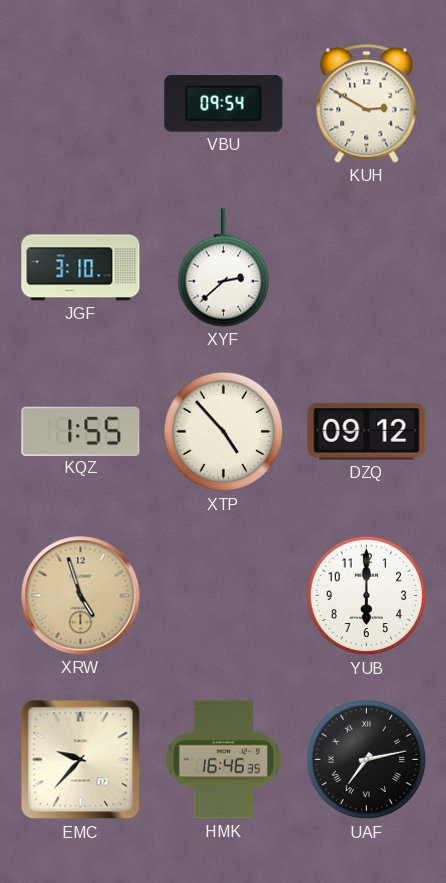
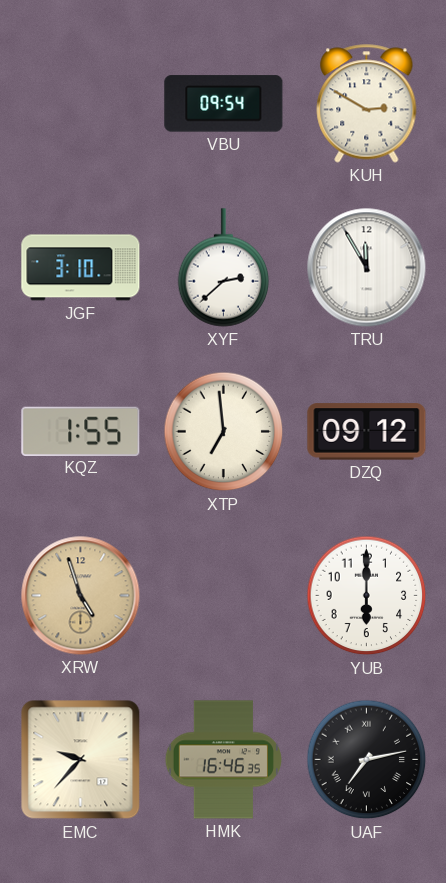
TRU: none -> 11:55 (367, 268)
XTP: 4:53 -> 6:59 (224, 432)
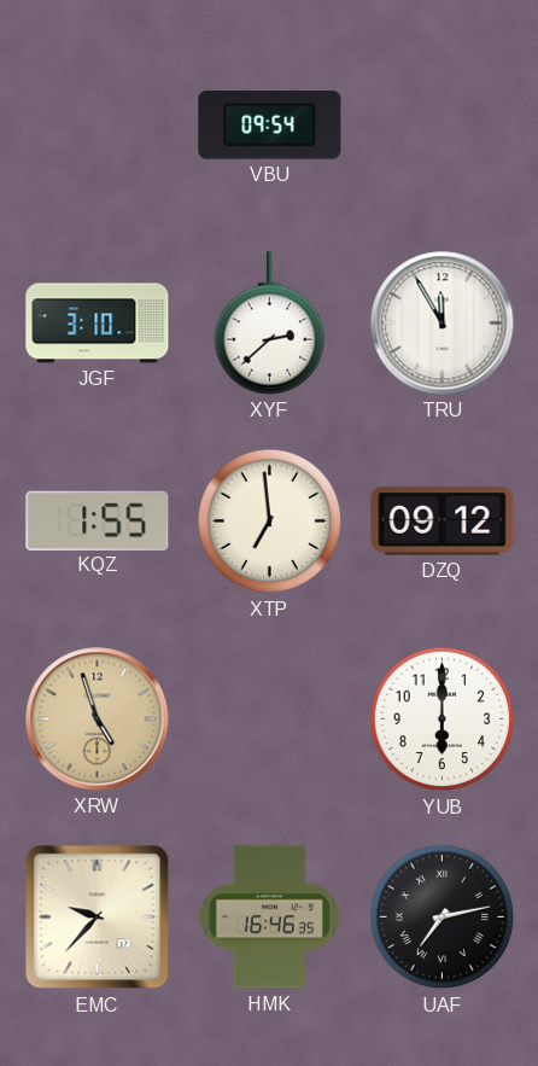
KUH: 2:50 -> none (367, 104)
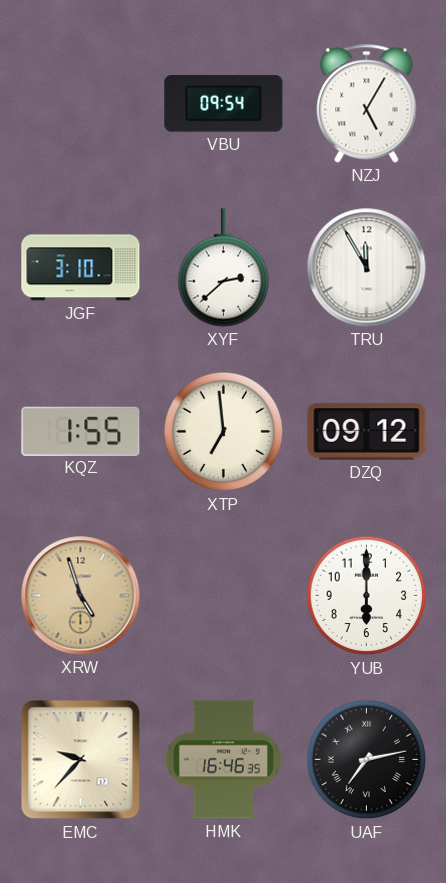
NZJ: none -> 5:05 (367, 104)
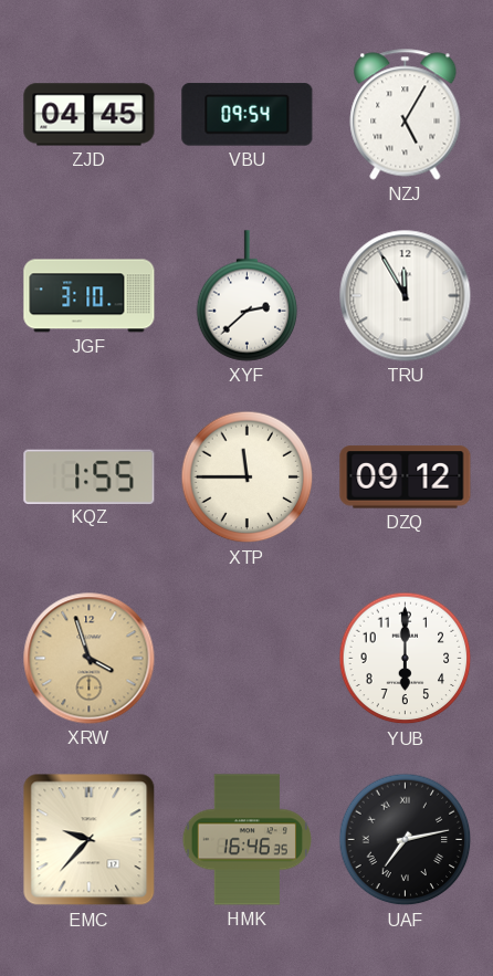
ZJD: none -> 04:45 (90, 115)
XTP: 6:59 -> 11:45 (248, 477)
XRW: 4:57 -> 3:57 (90, 659)
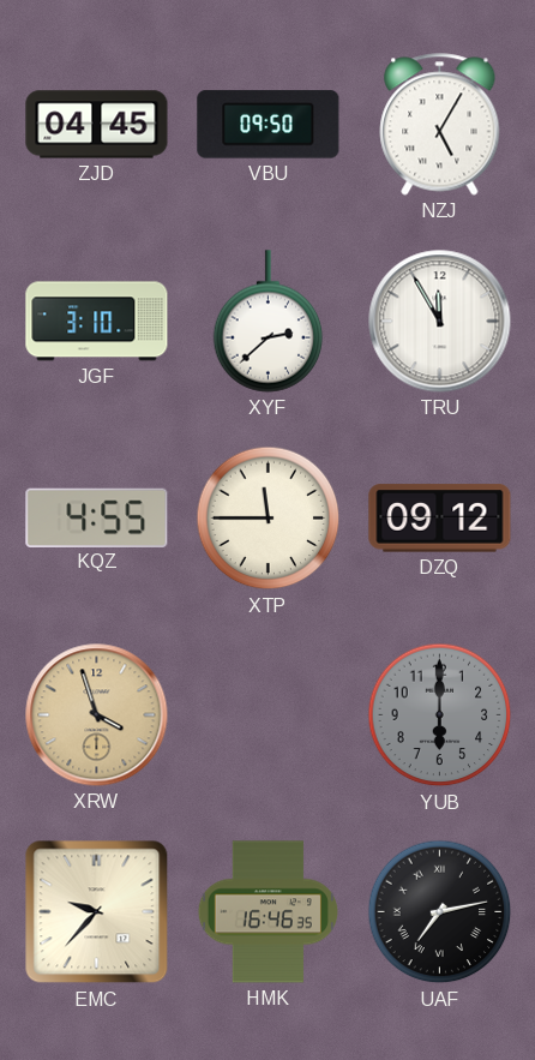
VBU: 09:54 -> 09:50 (269, 125)
KQZ: 1:55 -> 4:55 (97, 517)
YUB dial: white -> grey (440, 715)
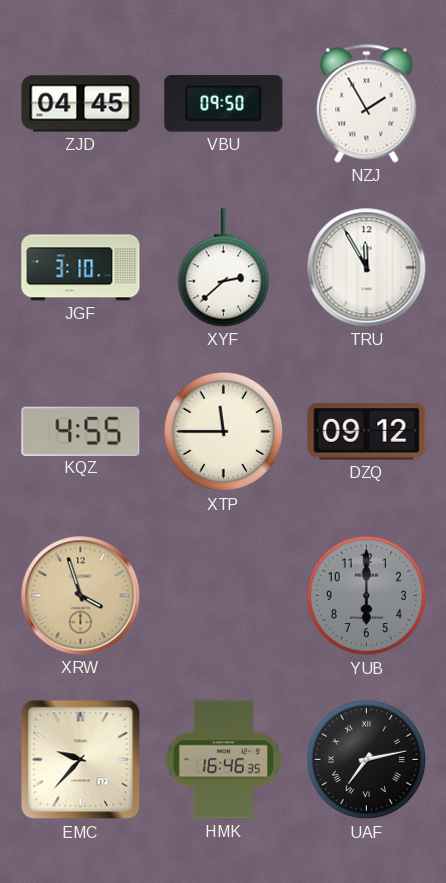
NZJ: 5:05 -> 1:55 (367, 104)
